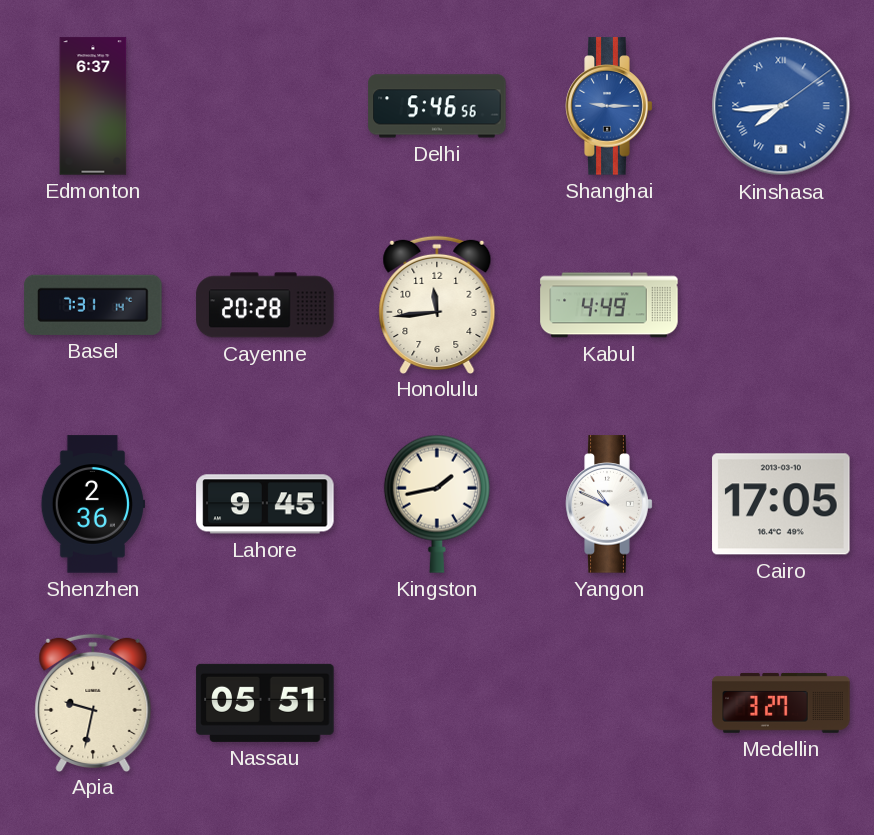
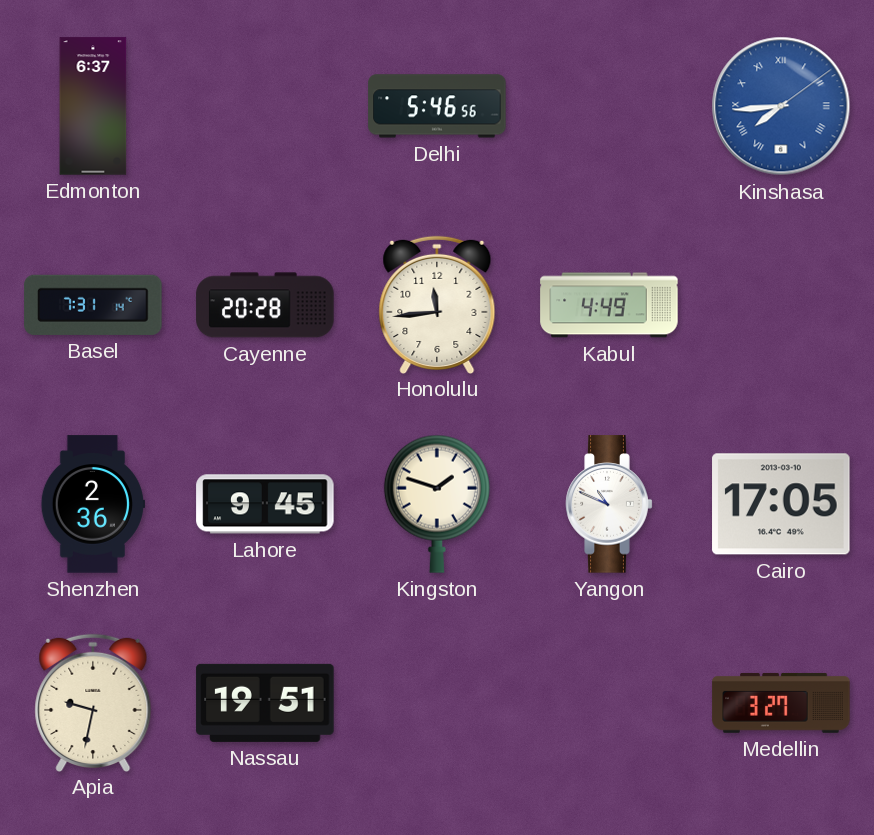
Shanghai: 9:15 -> none (609, 106)
Kingston: 1:43 -> 1:48 (437, 504)
Nassau: 05:51 -> 19:51 (265, 703)
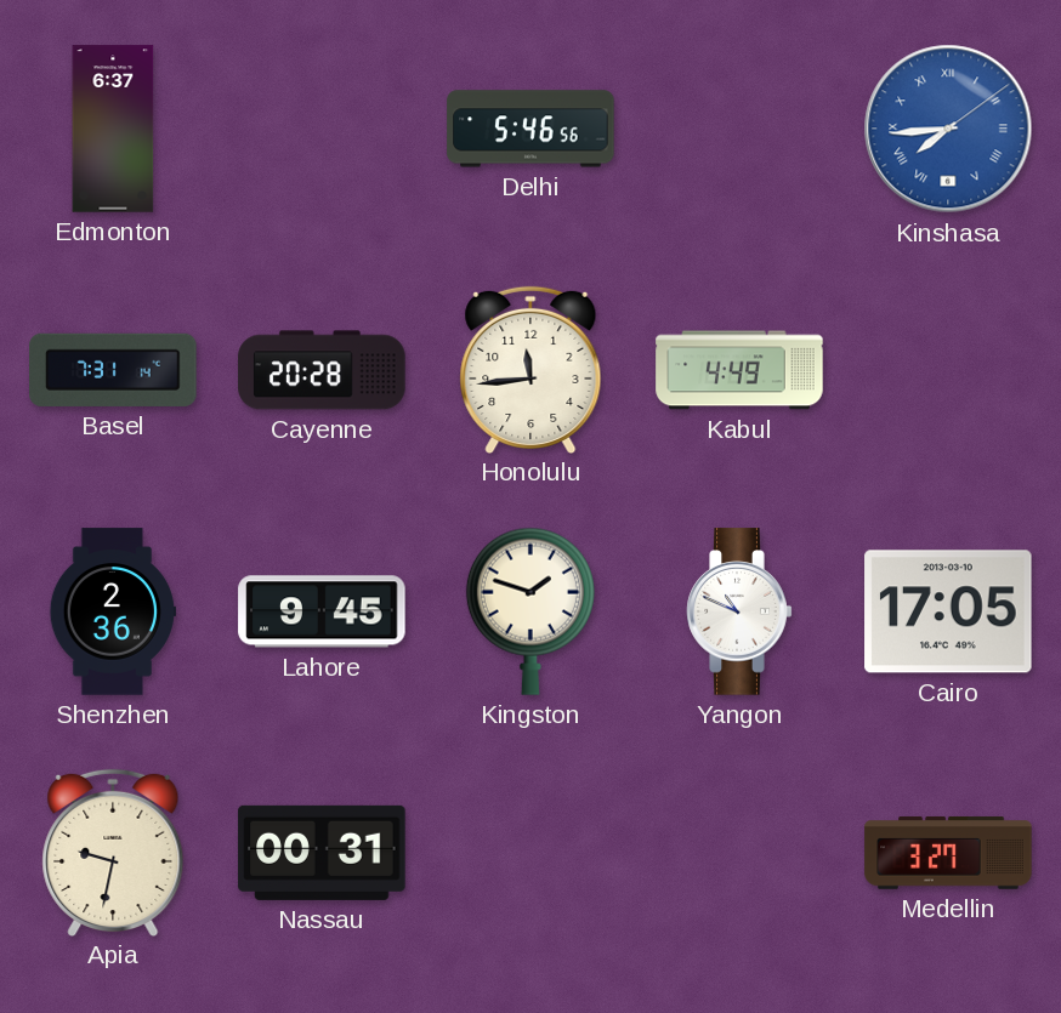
Nassau: 19:51 -> 00:31 (322, 853)
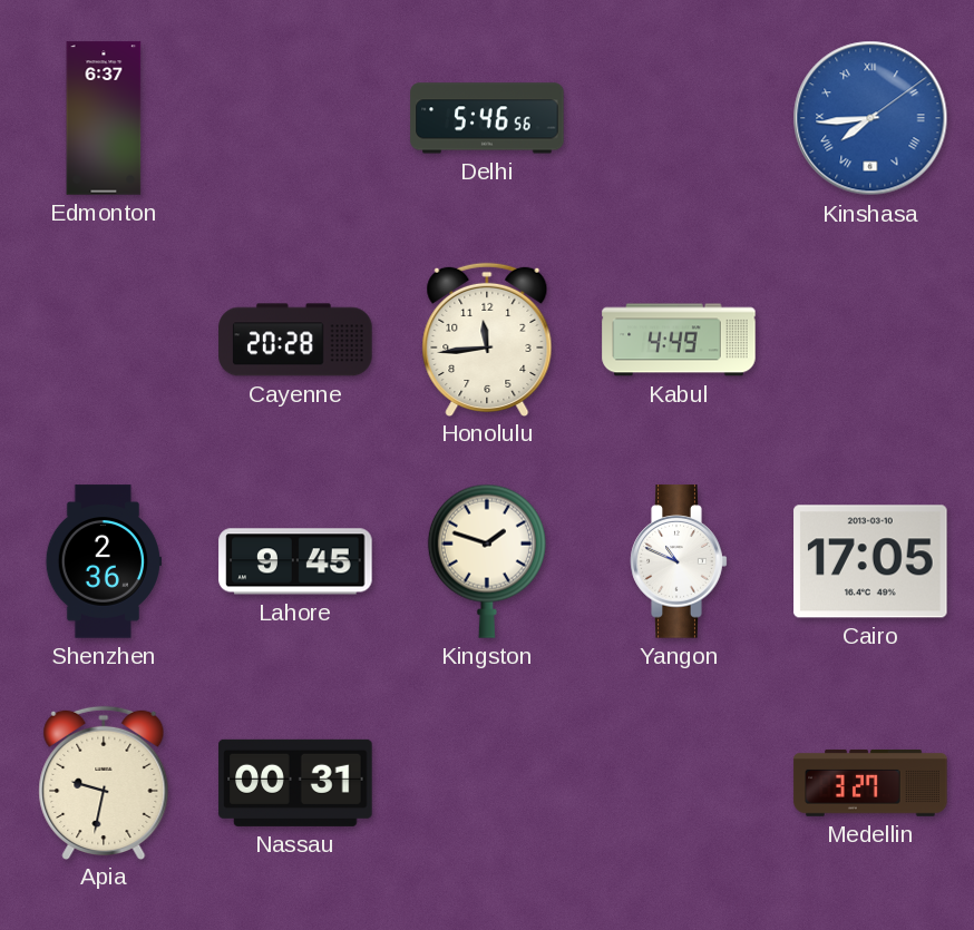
Basel: 7:31 -> none (113, 370)
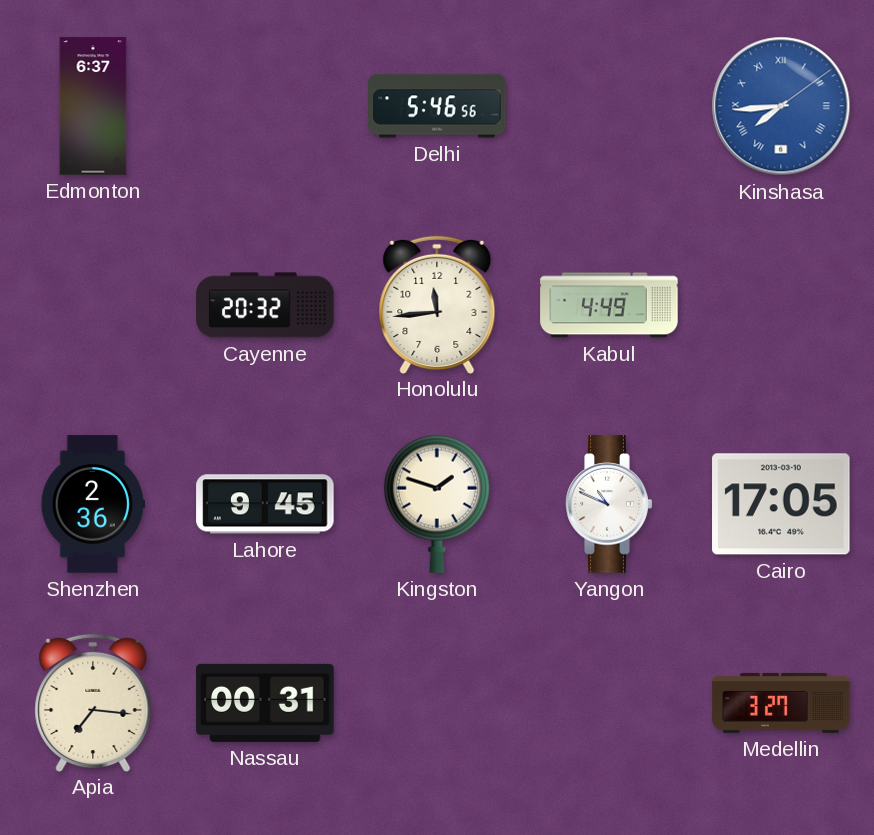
Cayenne: 20:28 -> 20:32 (265, 305)
Apia: 9:32 -> 7:16 (93, 702)
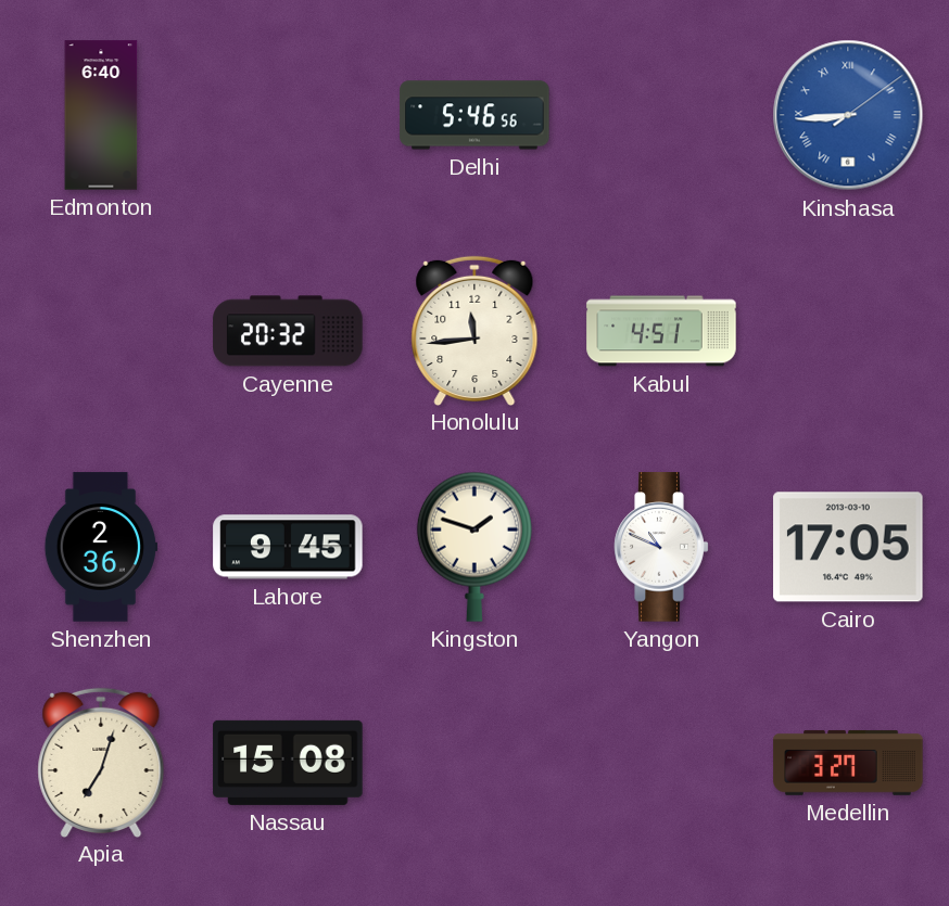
Edmonton: 6:37 -> 6:40 (101, 115)
Kinshasa: 7:44 -> 8:44 (848, 115)
Kabul: 4:49 -> 4:51 (661, 331)
Apia: 7:16 -> 7:03 (101, 762)
Nassau: 00:31 -> 15:08 (288, 763)
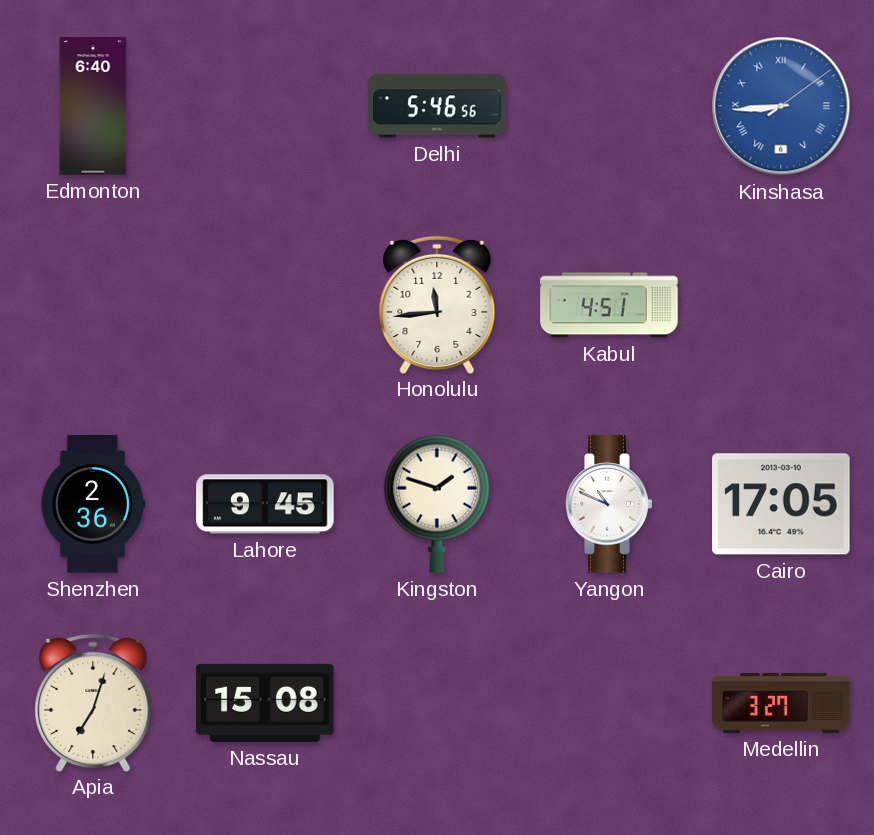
Cayenne: 20:32 -> none (288, 331)
